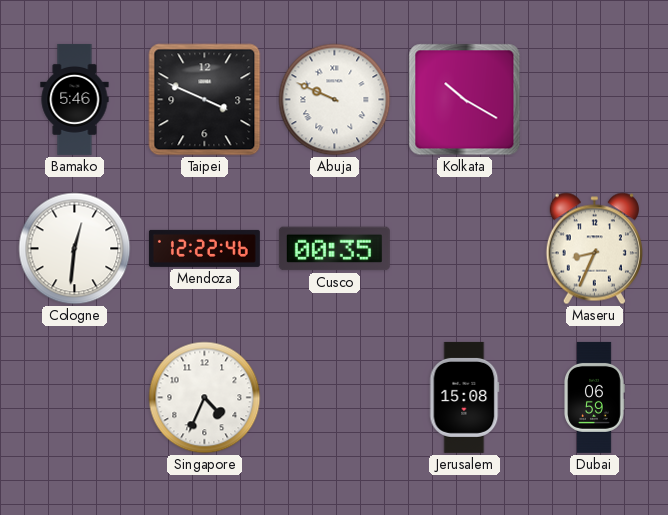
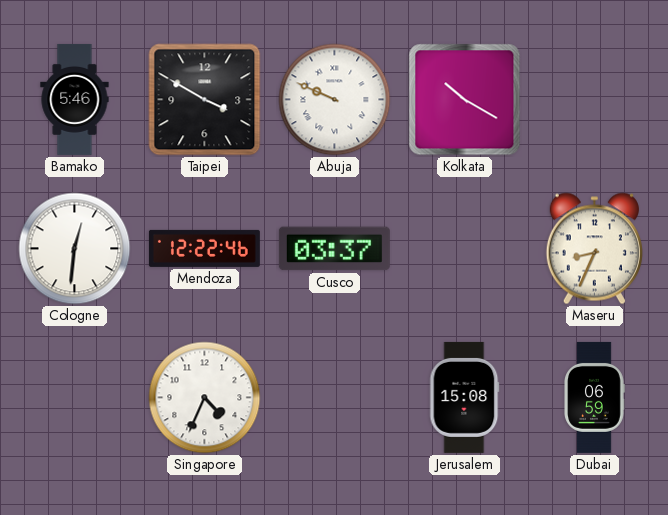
Taipei: 3:49 -> 3:50 (205, 100)
Cusco: 00:35 -> 03:37 (334, 249)
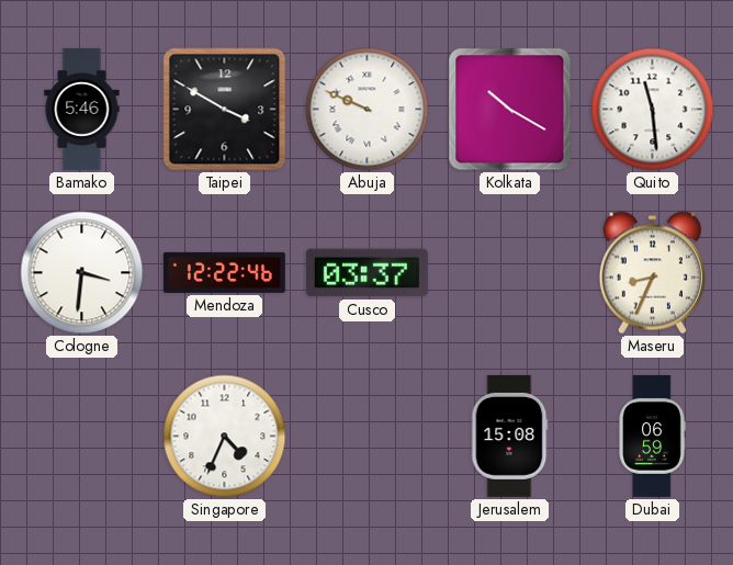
Quito: none -> 11:29 (653, 110)
Cologne: 12:31 -> 3:31 (82, 273)
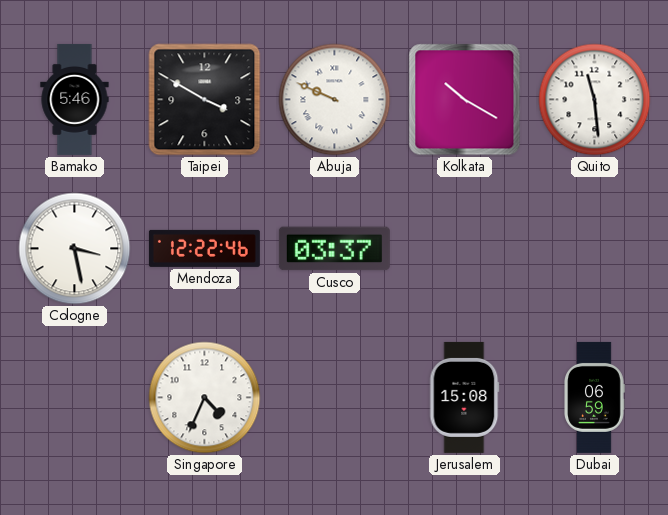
Cologne: 3:31 -> 3:28 (75, 249)
Maseru: 8:34 -> none (652, 273)
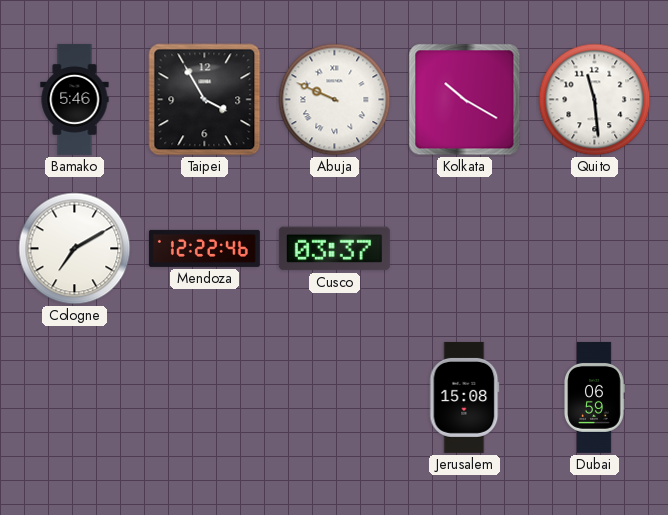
Taipei: 3:50 -> 3:55 (205, 100)
Cologne: 3:28 -> 7:10 (75, 249)
Singapore: 4:34 -> none (205, 398)
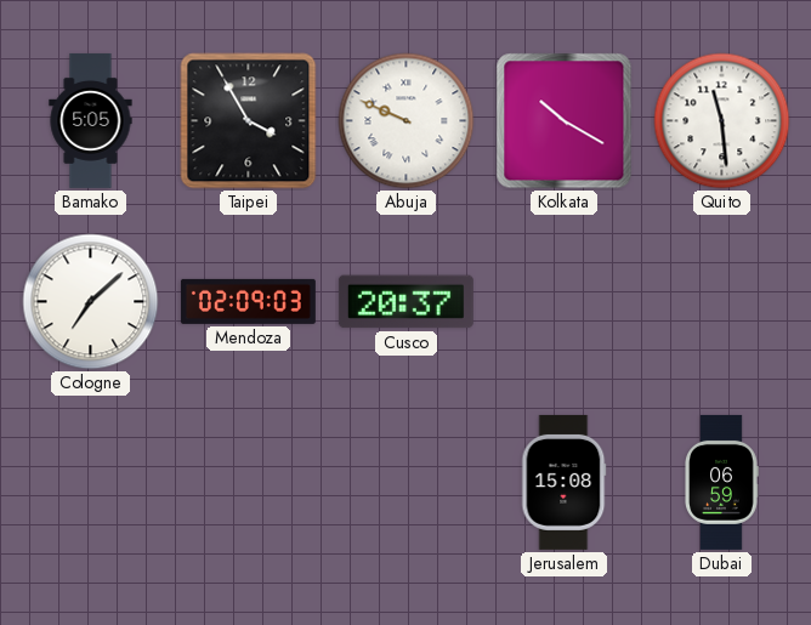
Bamako: 5:46 -> 5:05 (91, 120)
Cologne: 7:10 -> 7:08 (91, 302)
Mendoza: 12:22 -> 02:09 (248, 301)
Cusco: 03:37 -> 20:37 (405, 302)
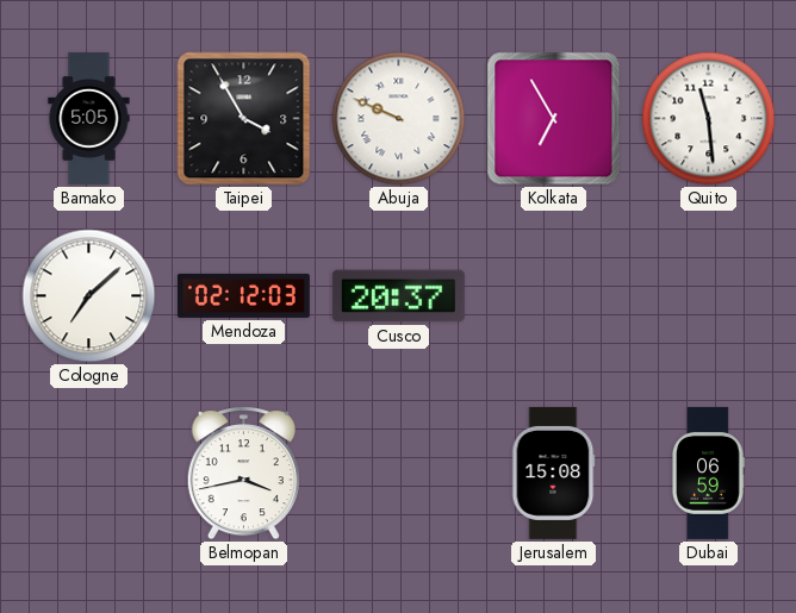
Kolkata: 10:20 -> 6:55 (554, 119)
Mendoza: 02:09 -> 02:12 (243, 295)
Belmopan: none -> 3:43 (243, 474)
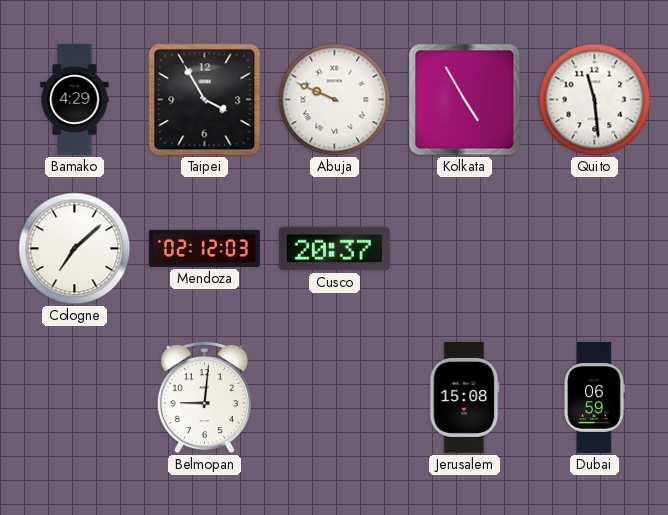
Bamako: 5:05 -> 4:29 (75, 99)
Kolkata: 6:55 -> 4:55 (465, 100)
Belmopan: 3:43 -> 9:01 (204, 398)
